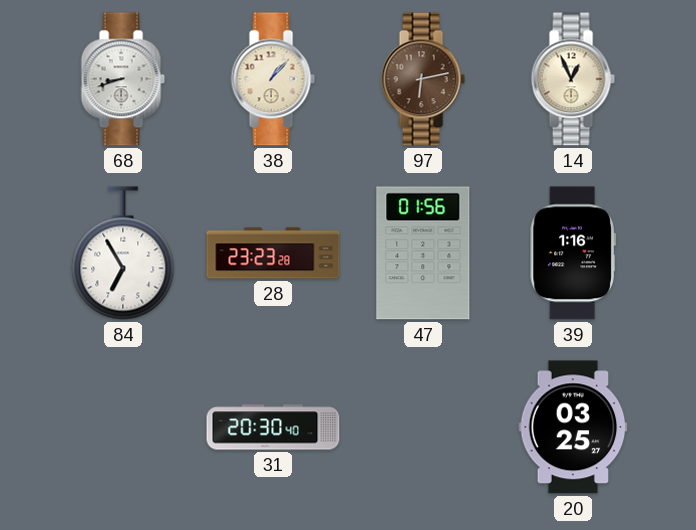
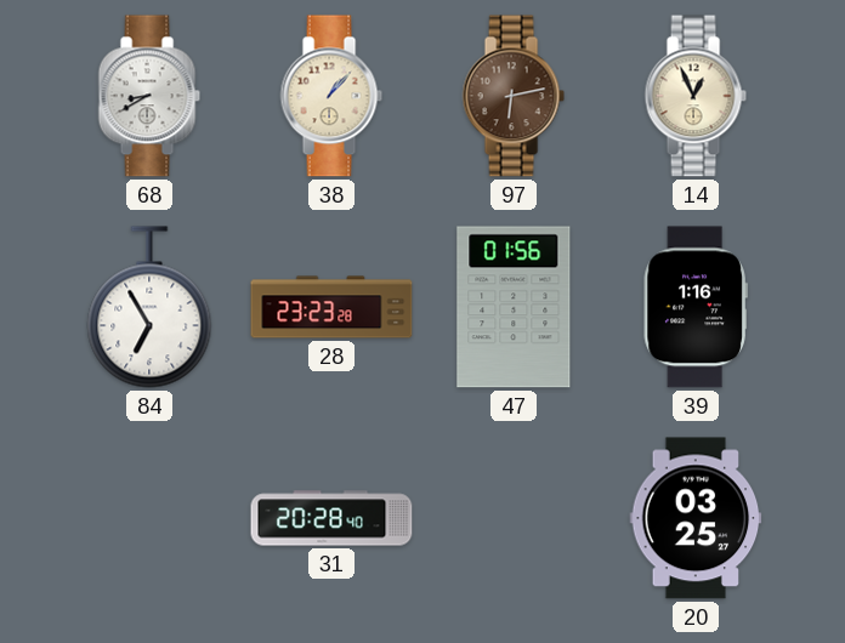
68: 8:42 -> 8:40 (149, 96)
31: 20:30 -> 20:28 (331, 518)
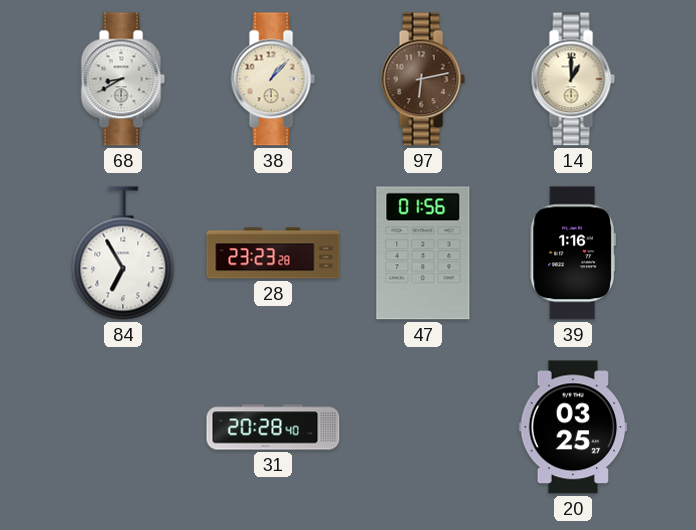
14: 12:56 -> 1:00 (573, 79)
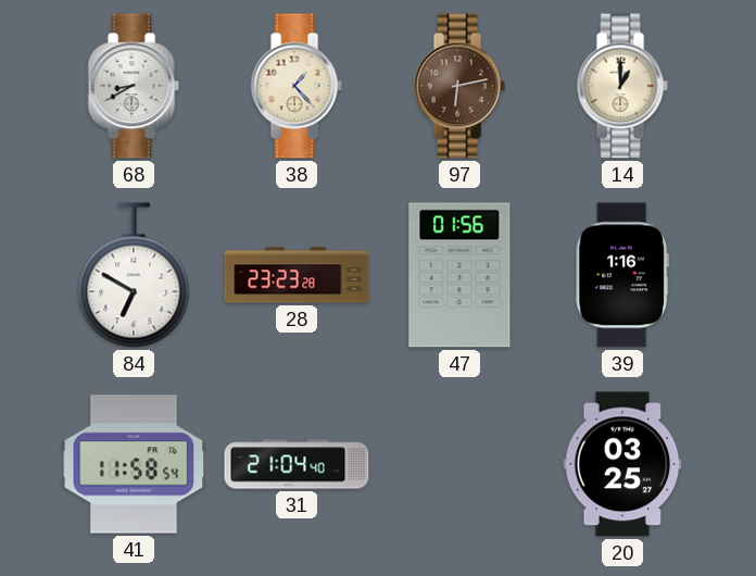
38: 1:07 -> 1:23 (297, 86)
84: 6:55 -> 6:50 (134, 275)
41: none -> 11:58 (134, 464)
31: 20:28 -> 21:04 (297, 464)
